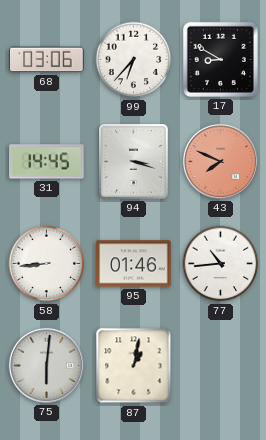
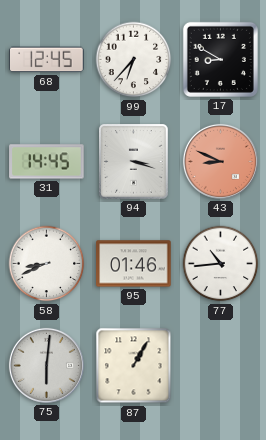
68: 03:06 -> 12:45 (47, 60)
43: 7:49 -> 8:49 (220, 161)
58: 8:44 -> 8:41 (47, 264)
87: 1:02 -> 1:05 (134, 366)
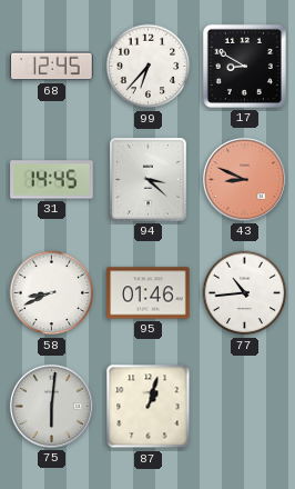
94: 3:18 -> 3:22 (149, 180)
87: 1:05 -> 1:03 (149, 407)
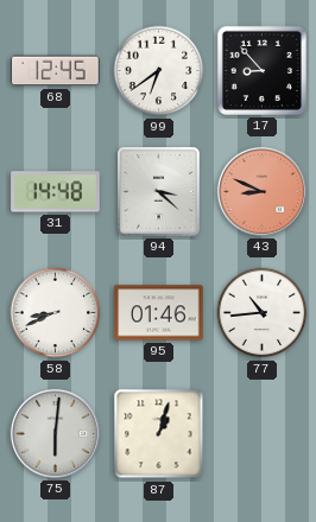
99: 6:37 -> 6:39 (159, 71)
17: 8:50 -> 8:53 (261, 70)
31: 14:45 -> 14:48 (56, 192)
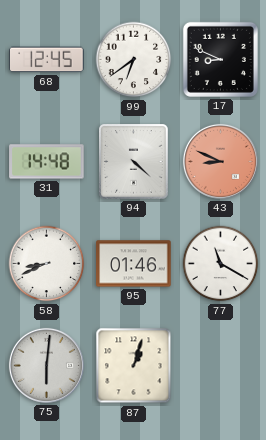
17: 8:53 -> 8:49 (220, 59)
94: 3:22 -> 4:22 (134, 162)
77: 10:44 -> 11:20 (221, 264)
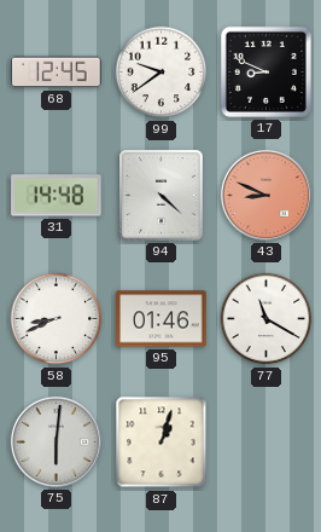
99: 6:39 -> 9:39 (162, 73)
